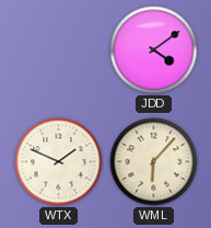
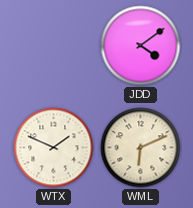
WML: 6:07 -> 6:11 (141, 148)
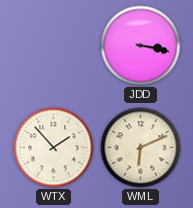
JDD: 4:09 -> 3:17 (141, 46)
WTX: 1:49 -> 1:53 (54, 148)
